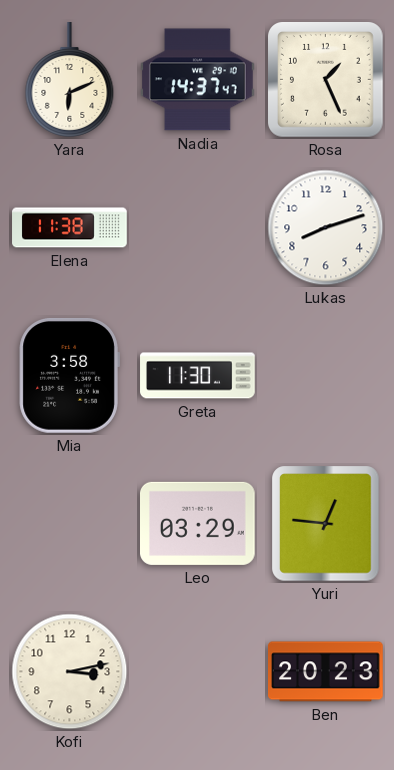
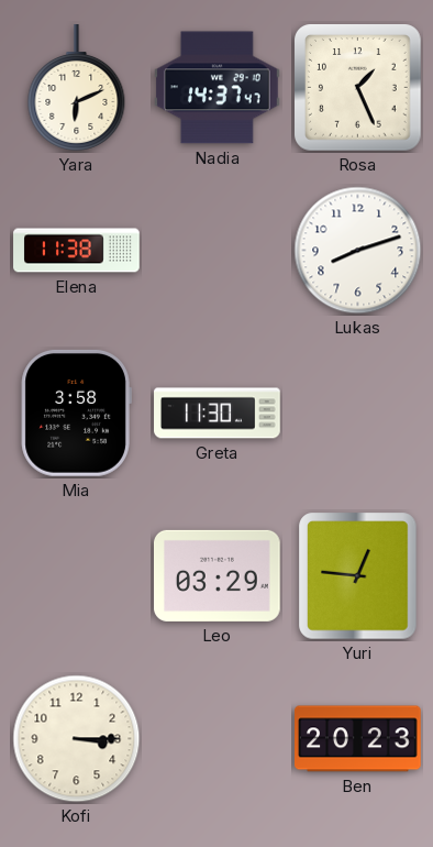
Kofi: 3:13 -> 3:15 (77, 739)
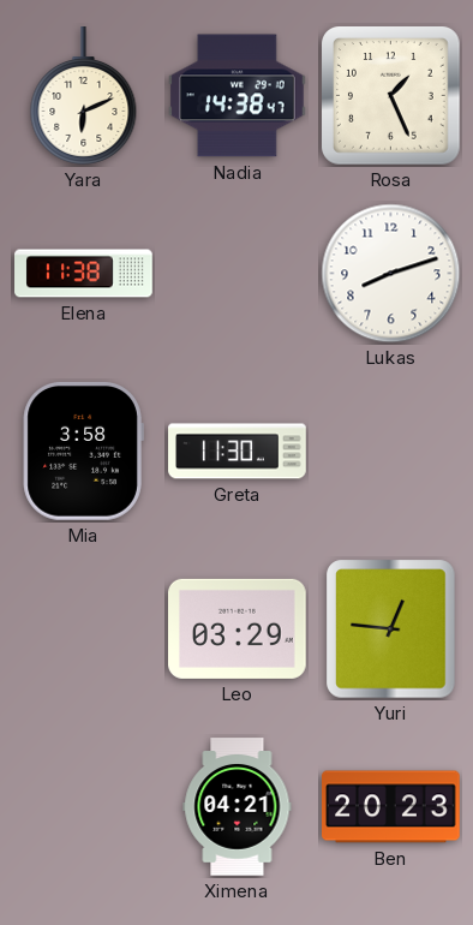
Nadia: 14:37 -> 14:38 (238, 96)
Kofi: 3:15 -> none (77, 739)
Ximena: none -> 04:21 (238, 807)
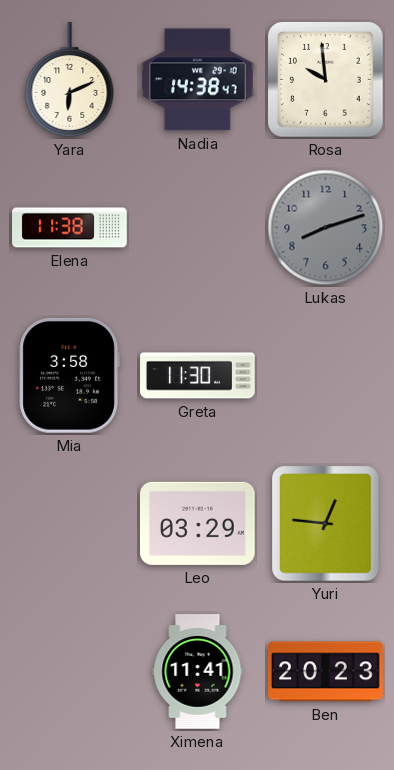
Rosa: 1:26 -> 9:59 (326, 80)
Lukas dial: white -> grey (326, 228)
Ximena: 04:21 -> 11:41 (198, 672)
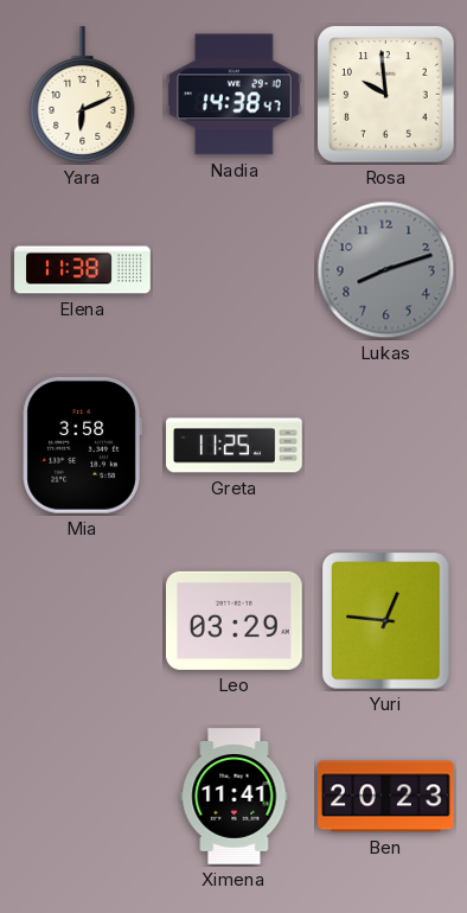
Greta: 11:30 -> 11:25 (235, 446)
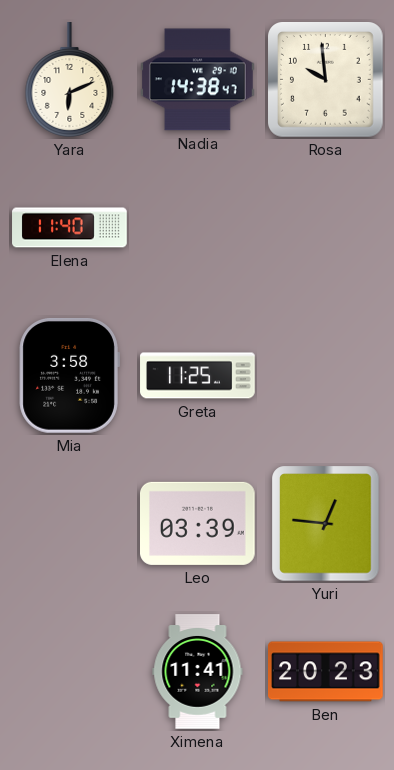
Elena: 11:38 -> 11:40 (70, 228)
Lukas: 8:12 -> none (386, 270)
Leo: 03:29 -> 03:39 (198, 523)
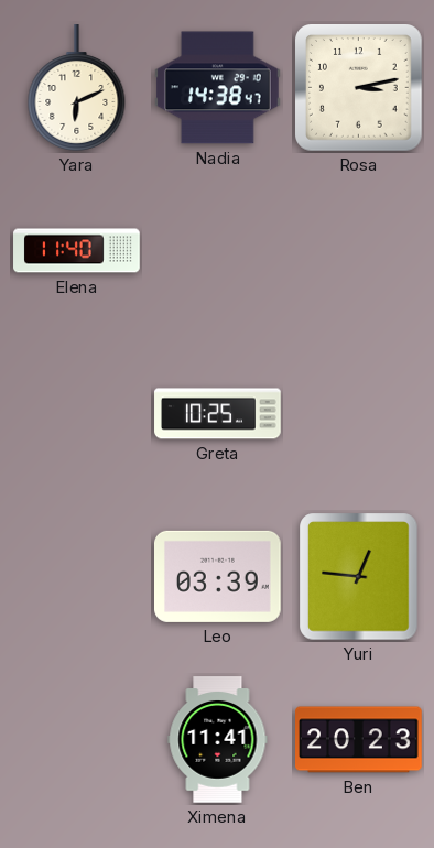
Rosa: 9:59 -> 3:13 (359, 88)
Mia: 3:58 -> none (69, 375)
Greta: 11:25 -> 10:25 (218, 414)
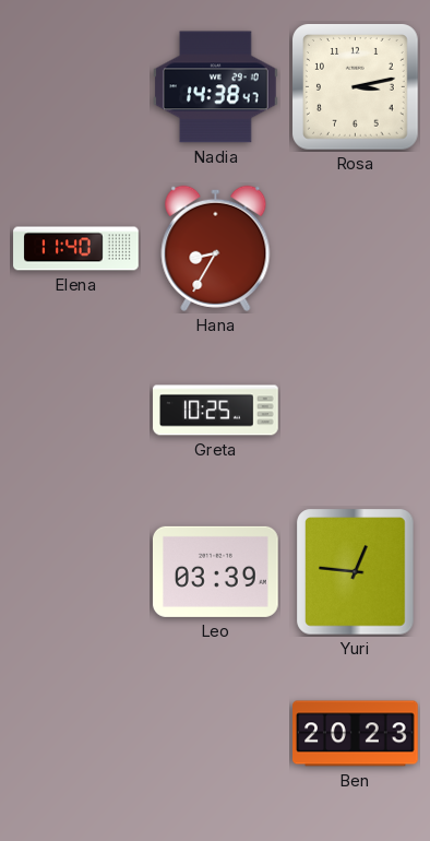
Yara: 6:11 -> none (77, 88)
Hana: none -> 8:35 (216, 248)
Ximena: 11:41 -> none (218, 740)
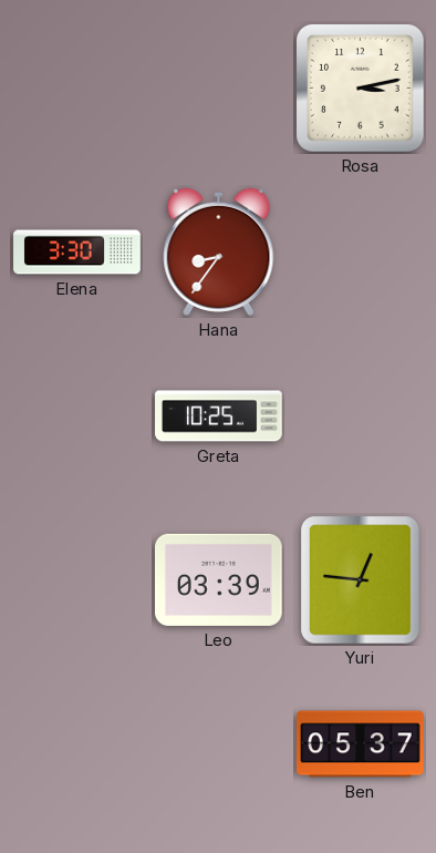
Nadia: 14:38 -> none (216, 87)
Elena: 11:40 -> 3:30 (77, 253)
Hana: 8:35 -> 8:36 (219, 251)
Ben: 20:23 -> 05:37 (361, 744)
